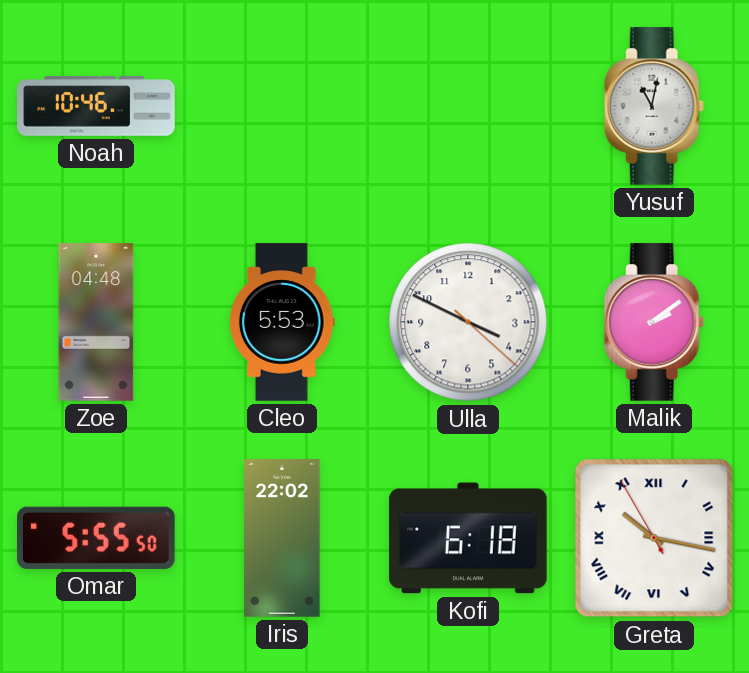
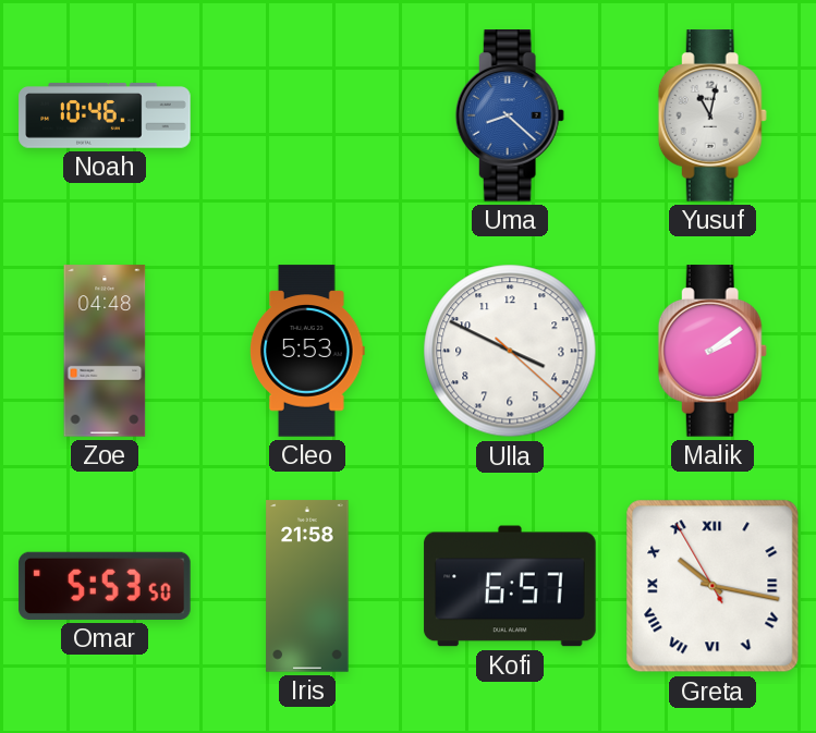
Uma: none -> 8:22 (510, 115)
Omar: 5:55 -> 5:53 (105, 586)
Iris: 22:02 -> 21:58 (307, 586)
Kofi: 6:18 -> 6:57 (510, 586)
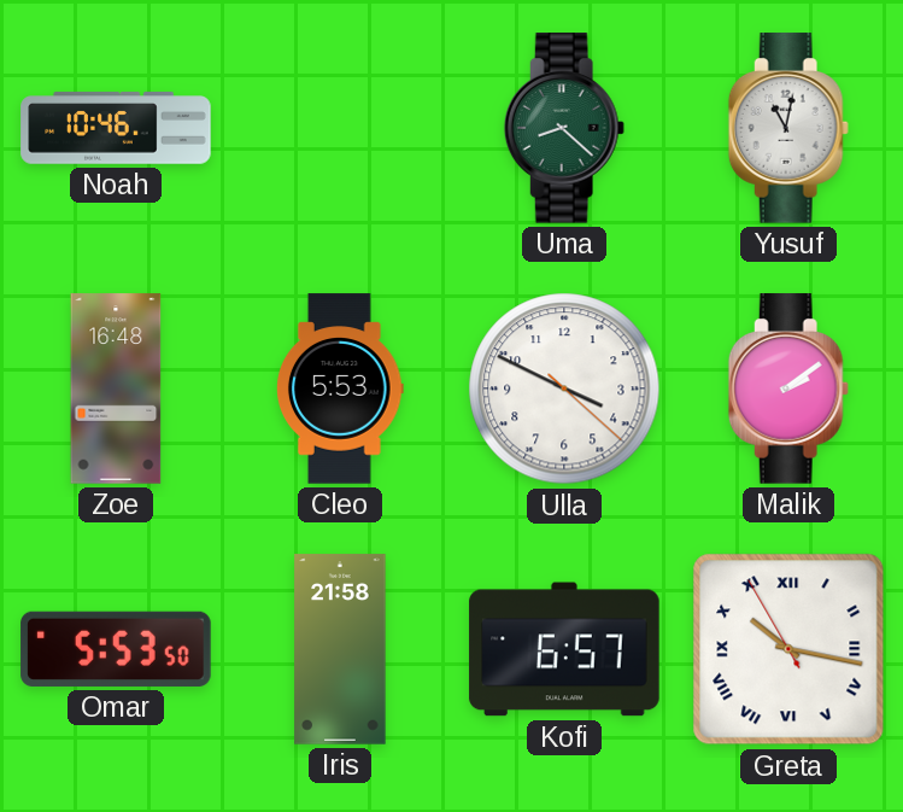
Uma dial: blue -> green (564, 128)
Zoe: 04:48 -> 16:48 (116, 389)
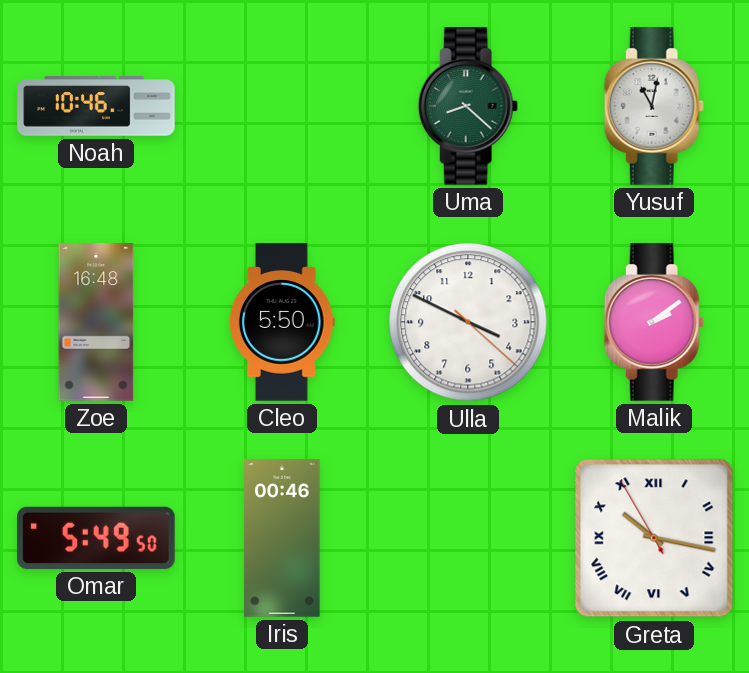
Cleo: 5:53 -> 5:50 (282, 322)
Omar: 5:53 -> 5:49 (96, 538)
Iris: 21:58 -> 00:46 (282, 538)
Kofi: 6:57 -> none (564, 649)
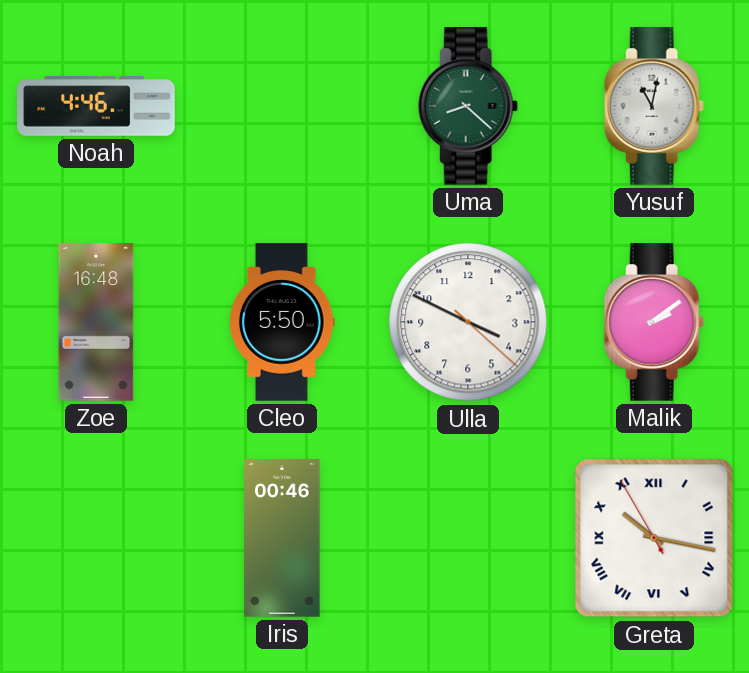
Noah: 10:46 -> 4:46 (96, 106)
Omar: 5:49 -> none (96, 538)
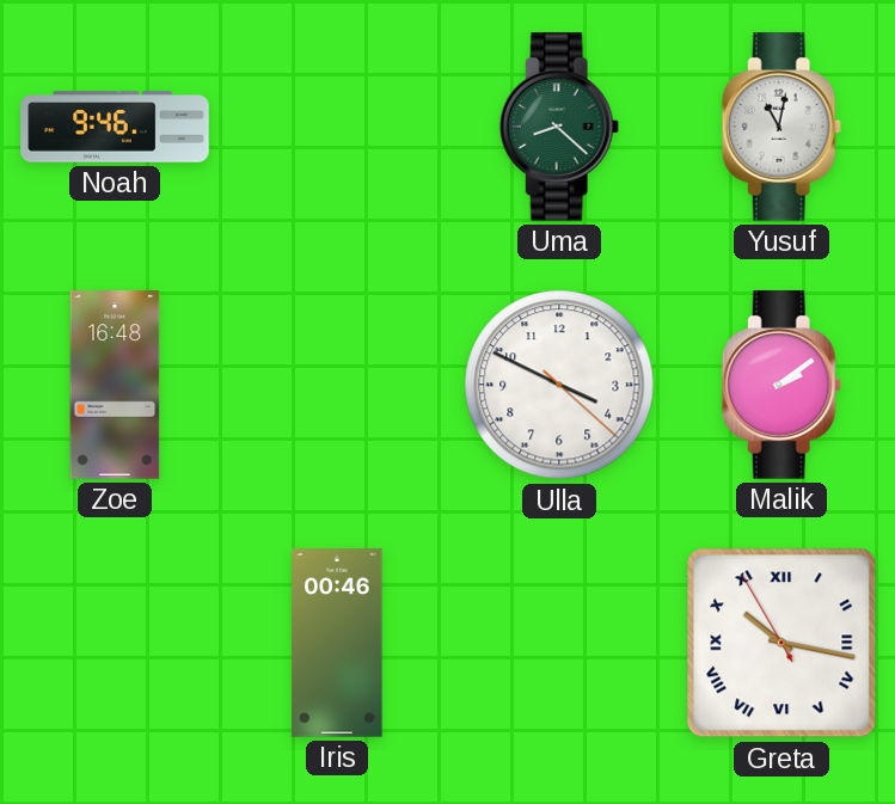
Noah: 4:46 -> 9:46 (115, 127)
Cleo: 5:50 -> none (282, 322)
